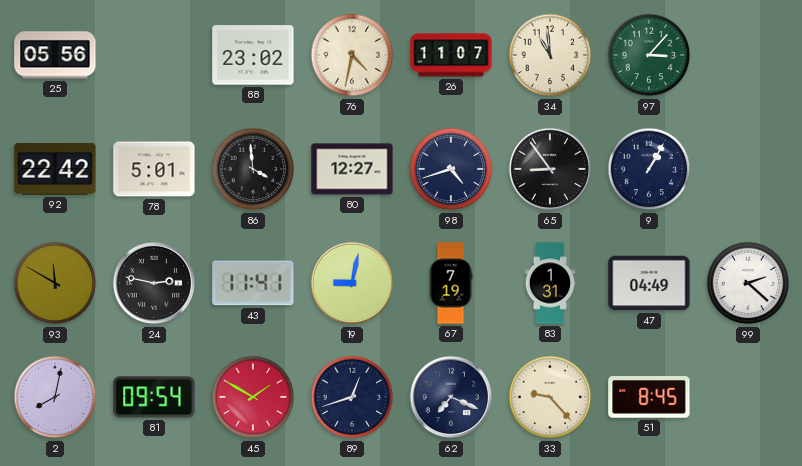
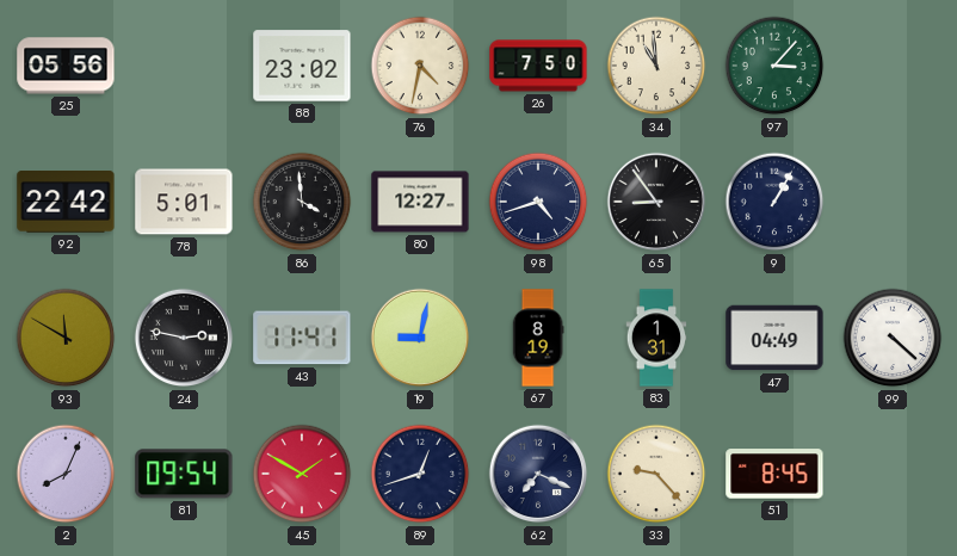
26: 11:07 -> 7:50 (538, 66)
67: 7:19 -> 8:19 (538, 338)
99: 2:22 -> 4:22 (893, 338)
2: 8:02 -> 8:04 (66, 474)
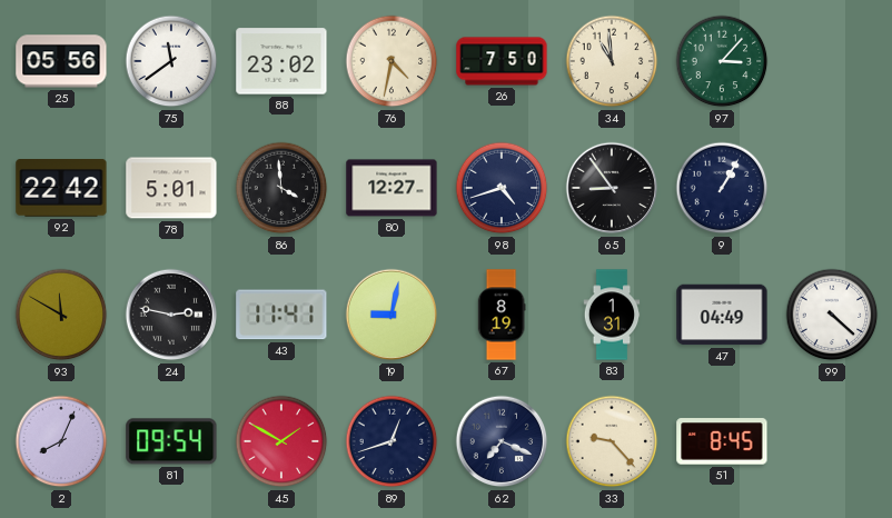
75: none -> 11:39 (171, 61)
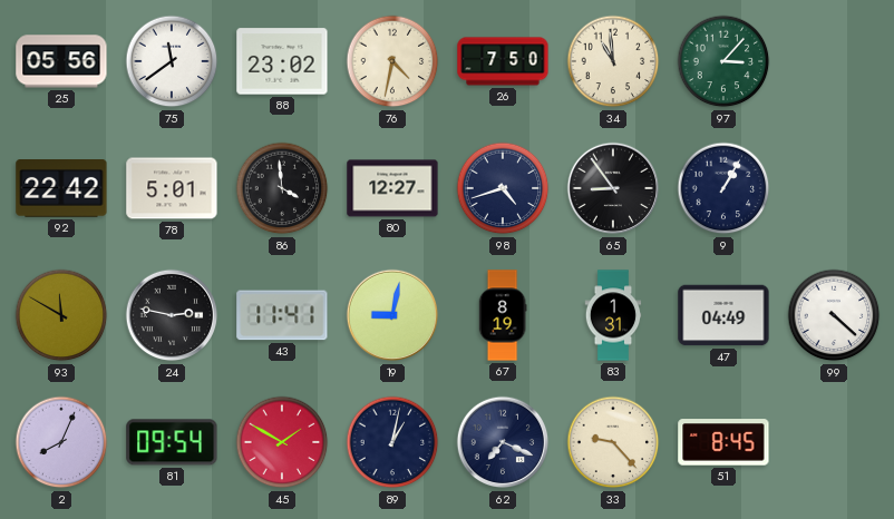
89: 12:42 -> 1:02 (392, 442)
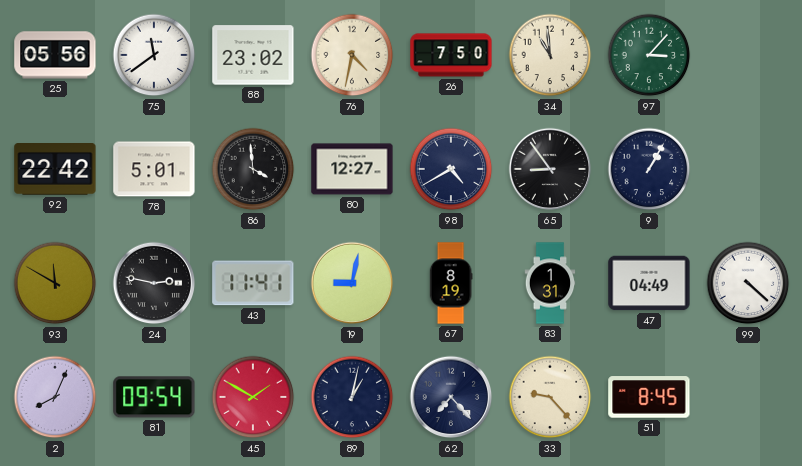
98: 4:42 -> 4:40 (451, 169)
62: 7:19 -> 7:23 (451, 397)
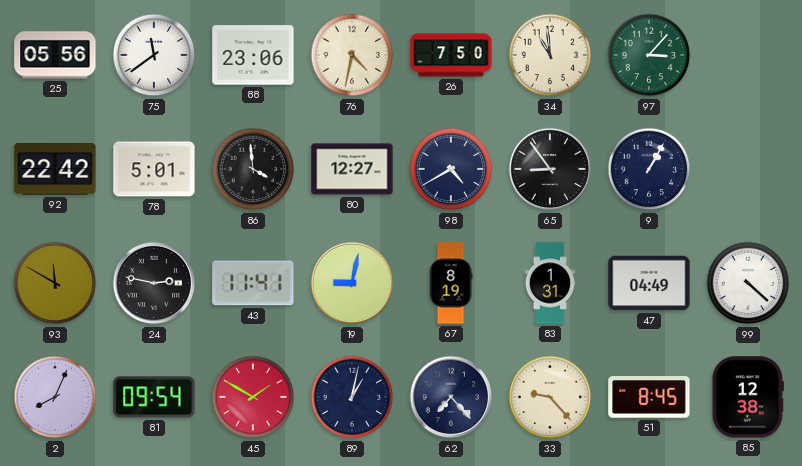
88: 23:02 -> 23:06 (253, 55)
85: none -> 12:38 (748, 397)
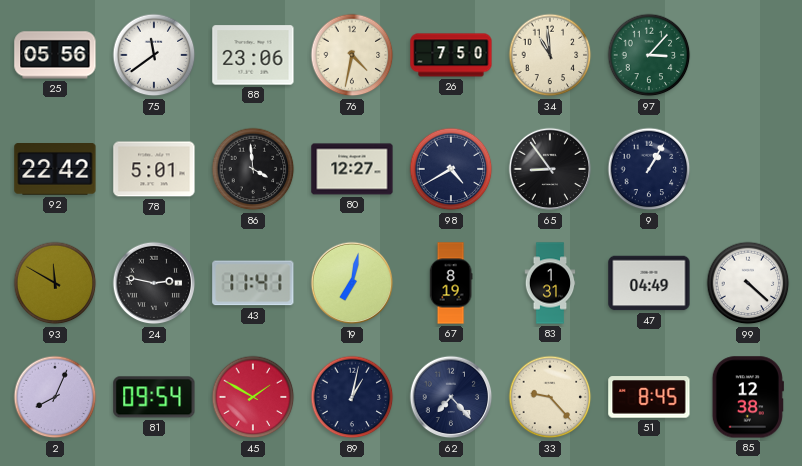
19: 9:02 -> 7:02 (352, 283)
